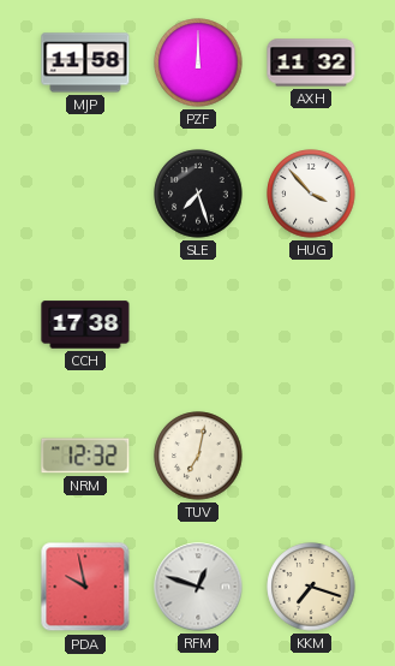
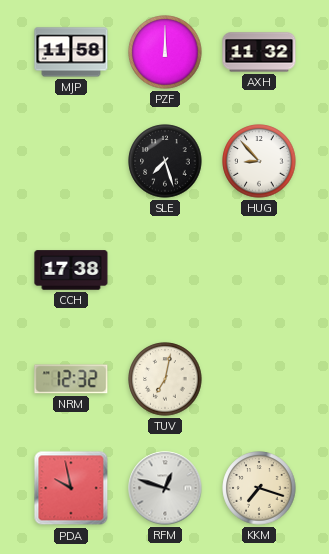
HUG: 3:53 -> 8:53 (259, 161)
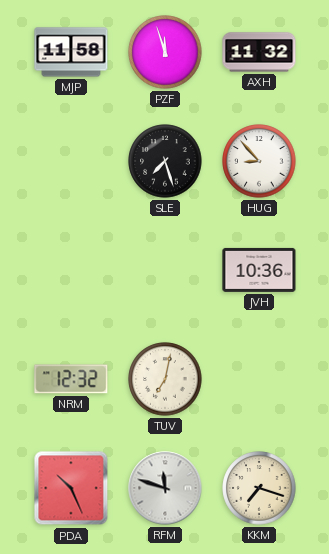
PZF: 12:00 -> 11:57 (165, 52)
CCH: 17:38 -> none (71, 270)
JVH: none -> 10:36 (259, 270)
PDA: 9:58 -> 10:26 (71, 488)
RFM: 12:48 -> 11:48 (165, 488)
